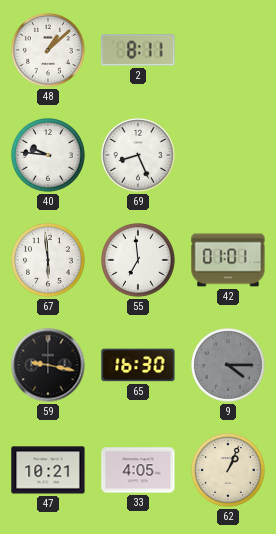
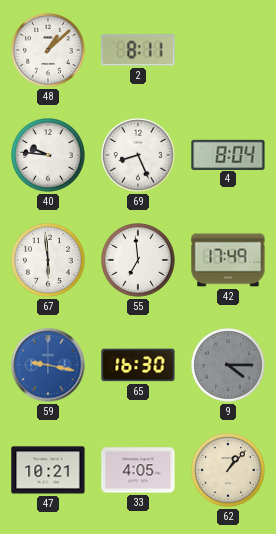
4: none -> 8:04 (228, 154)
42: 01:01 -> 17:49 (228, 260)
59 dial: black -> blue (48, 365)
62: 1:04 -> 1:07 (229, 471)
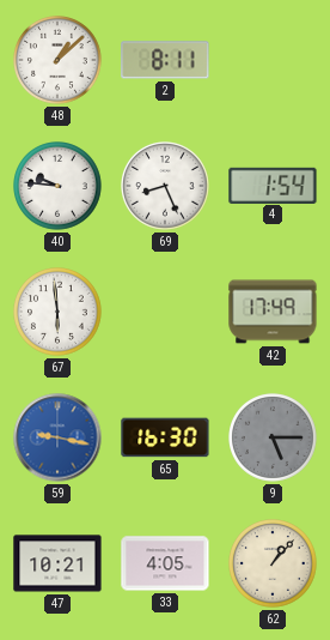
4: 8:04 -> 1:54 (273, 185)
55: 6:59 -> none (139, 261)
9: 4:15 -> 5:15 (274, 439)
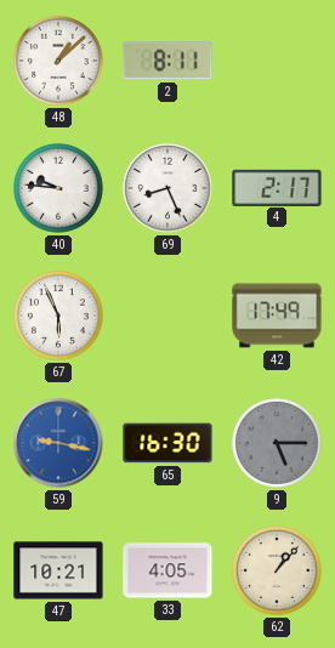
4: 1:54 -> 2:17 (277, 187)
67: 5:59 -> 5:56 (59, 317)
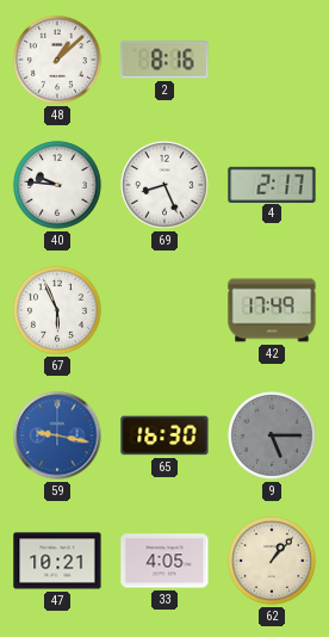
2: 8:11 -> 8:16 (164, 60)
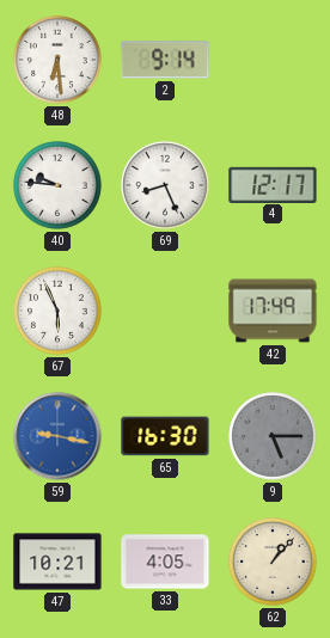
48: 1:08 -> 6:29 (59, 61)
2: 8:16 -> 9:14 (165, 60)
4: 2:17 -> 12:17 (273, 184)
